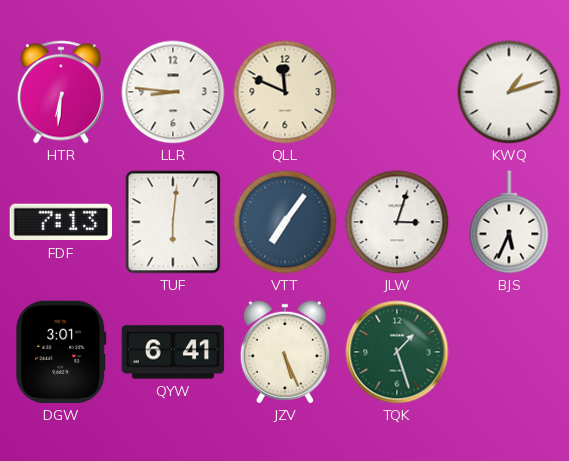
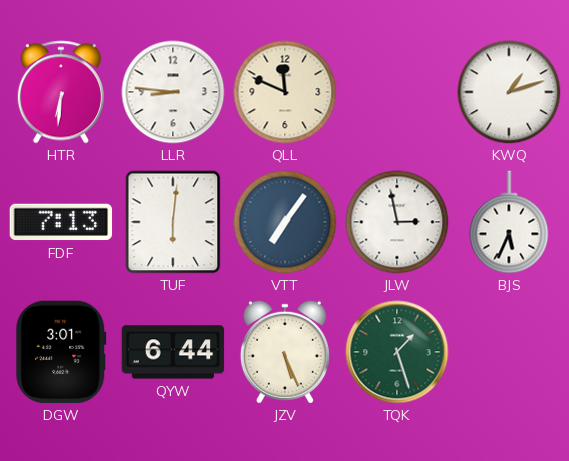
JLW: 3:03 -> 2:58 (397, 222)
QYW: 6:41 -> 6:44 (173, 352)
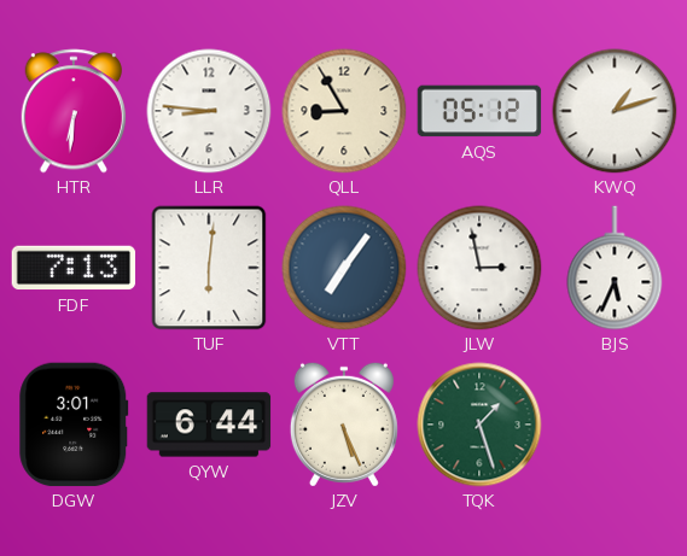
QLL: 11:49 -> 8:55 (344, 111)
AQS: none -> 05:12 (479, 111)
